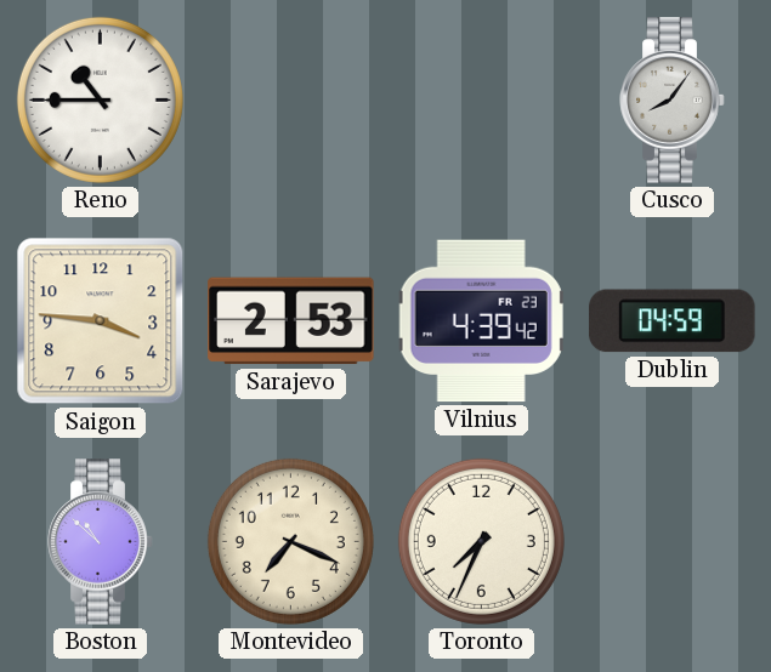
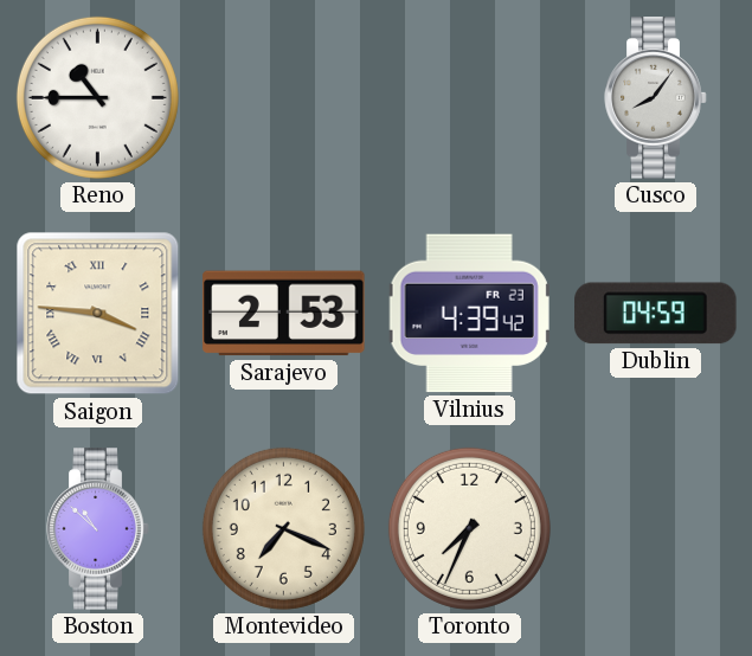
Saigon numerals: Arabic -> Roman (98, 314)
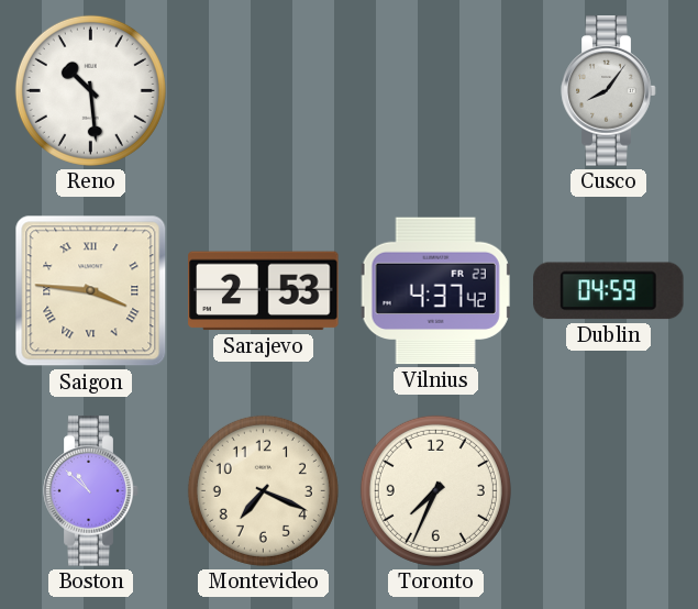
Reno: 10:45 -> 10:29 (90, 90)
Vilnius: 4:39 -> 4:37 (435, 291)
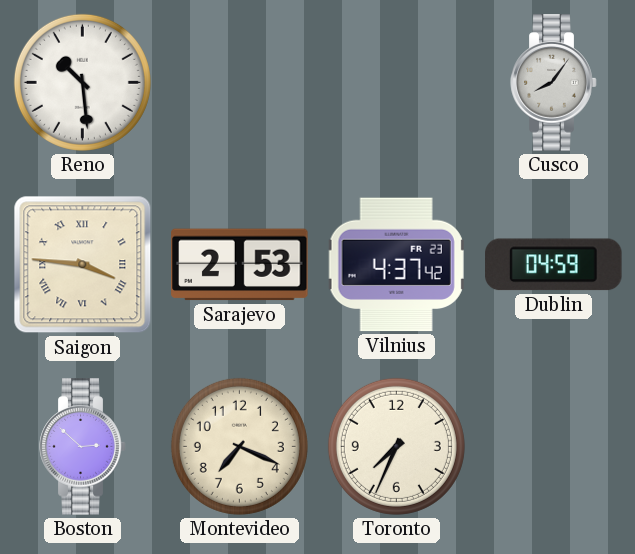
Boston: 10:52 -> 2:52 (83, 447)
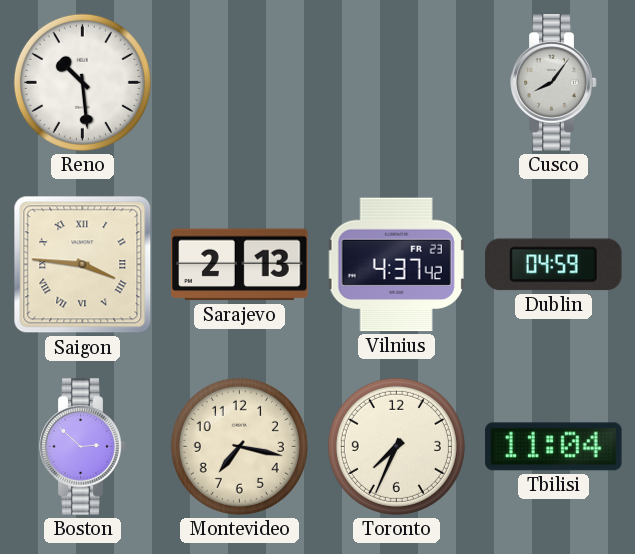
Sarajevo: 2:53 -> 2:13 (240, 265)
Montevideo: 7:19 -> 7:17 (239, 446)
Tbilisi: none -> 11:04 (554, 447)
